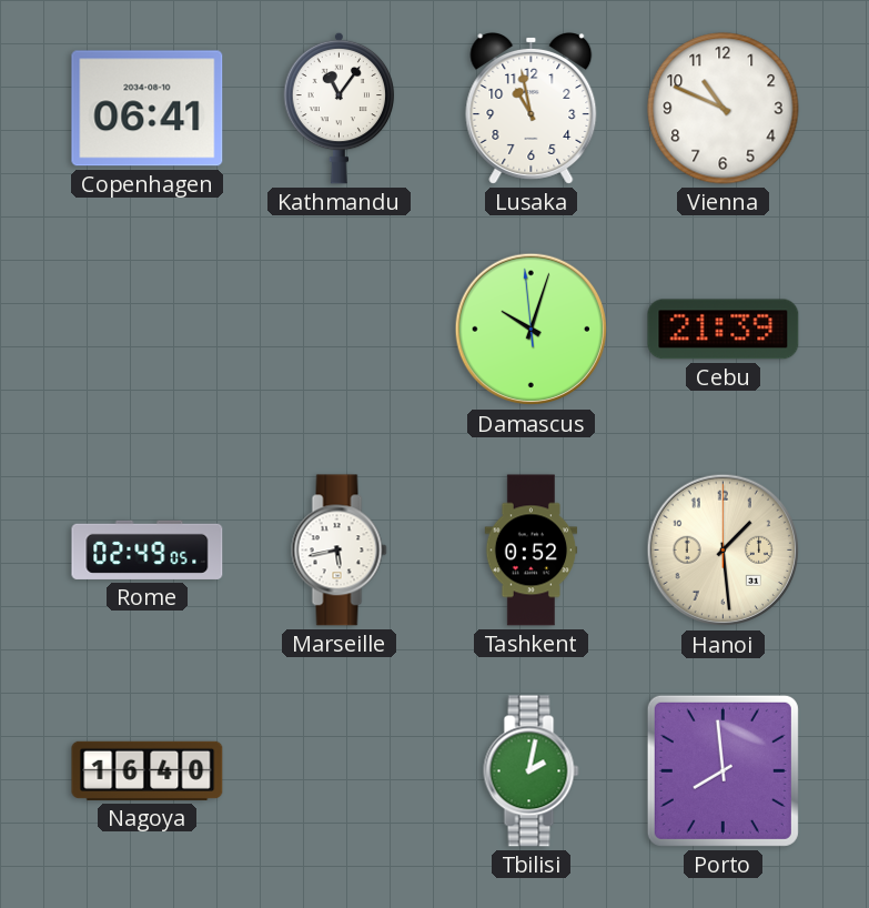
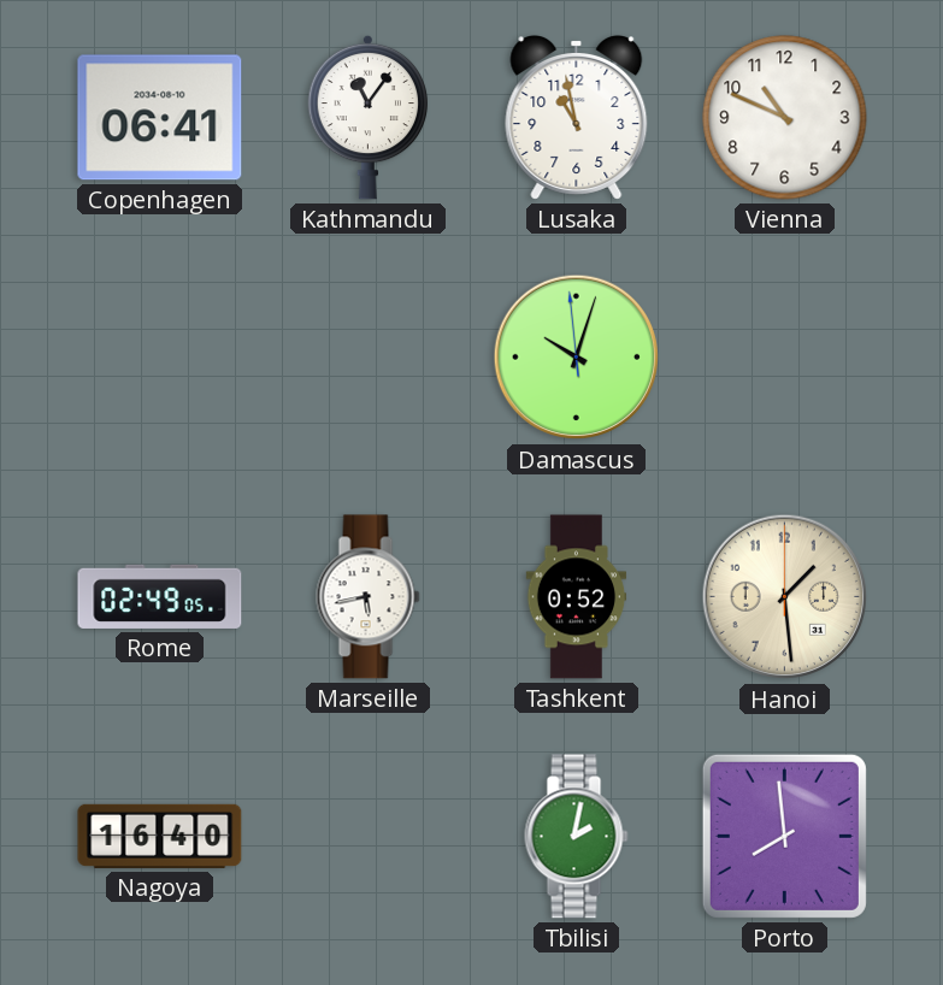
Cebu: 21:39 -> none (724, 330)
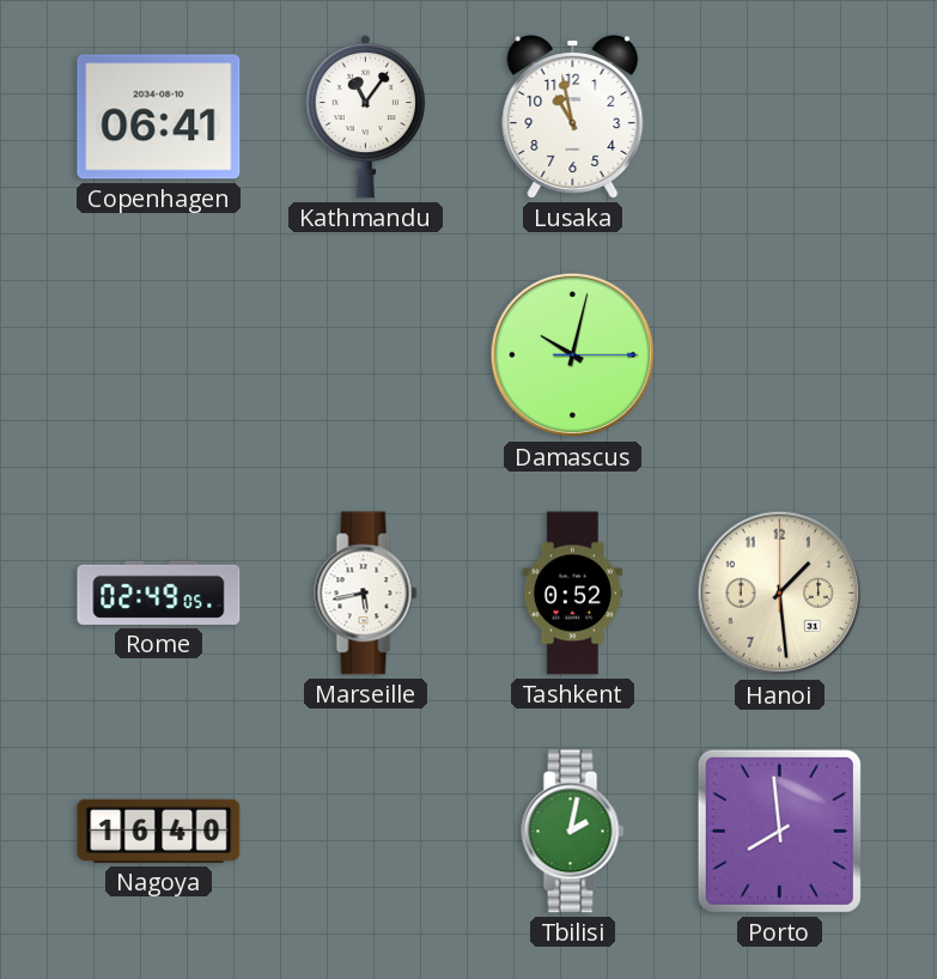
Vienna: 10:49 -> none (785, 118)
Damascus: 10:02:59 -> 10:02:15 (573, 355)
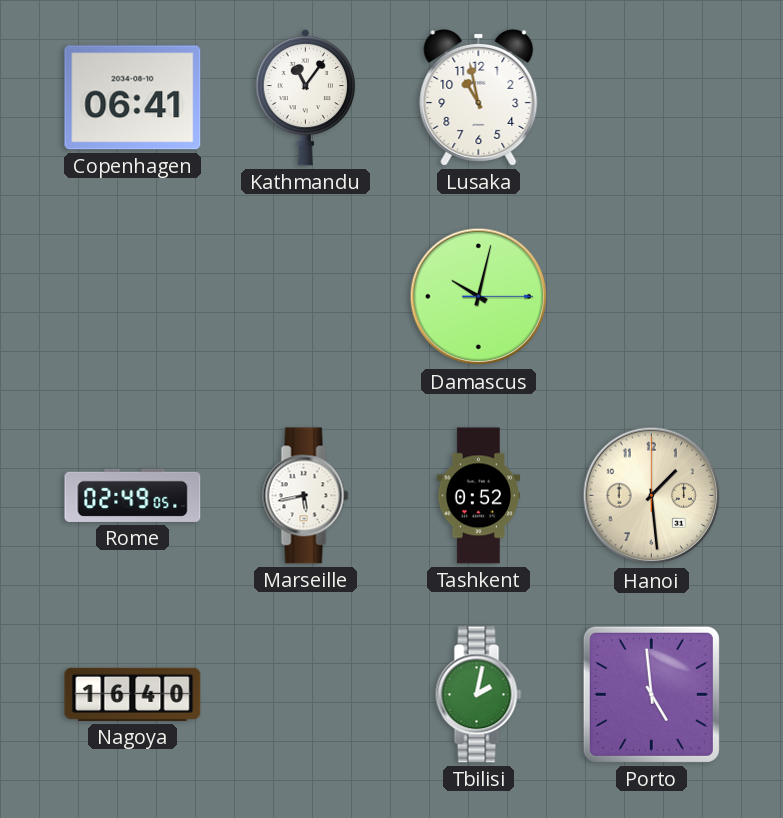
Porto: 7:59 -> 4:59 (651, 694)
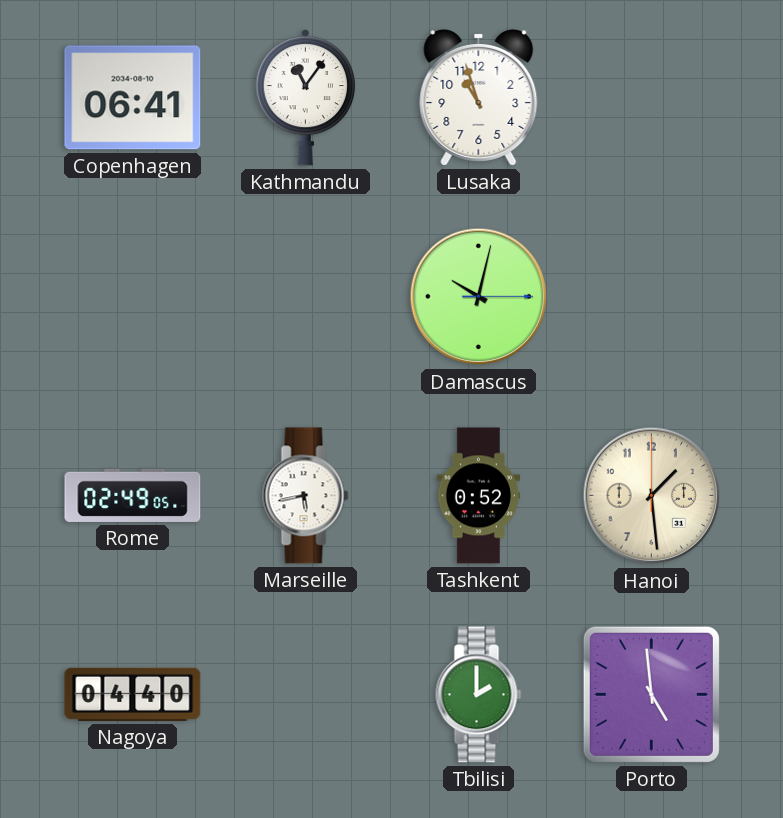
Lusaka: 10:58 -> 10:57 (479, 98)
Nagoya: 16:40 -> 04:40 (133, 694)
Tbilisi: 2:02 -> 2:00 (479, 695)
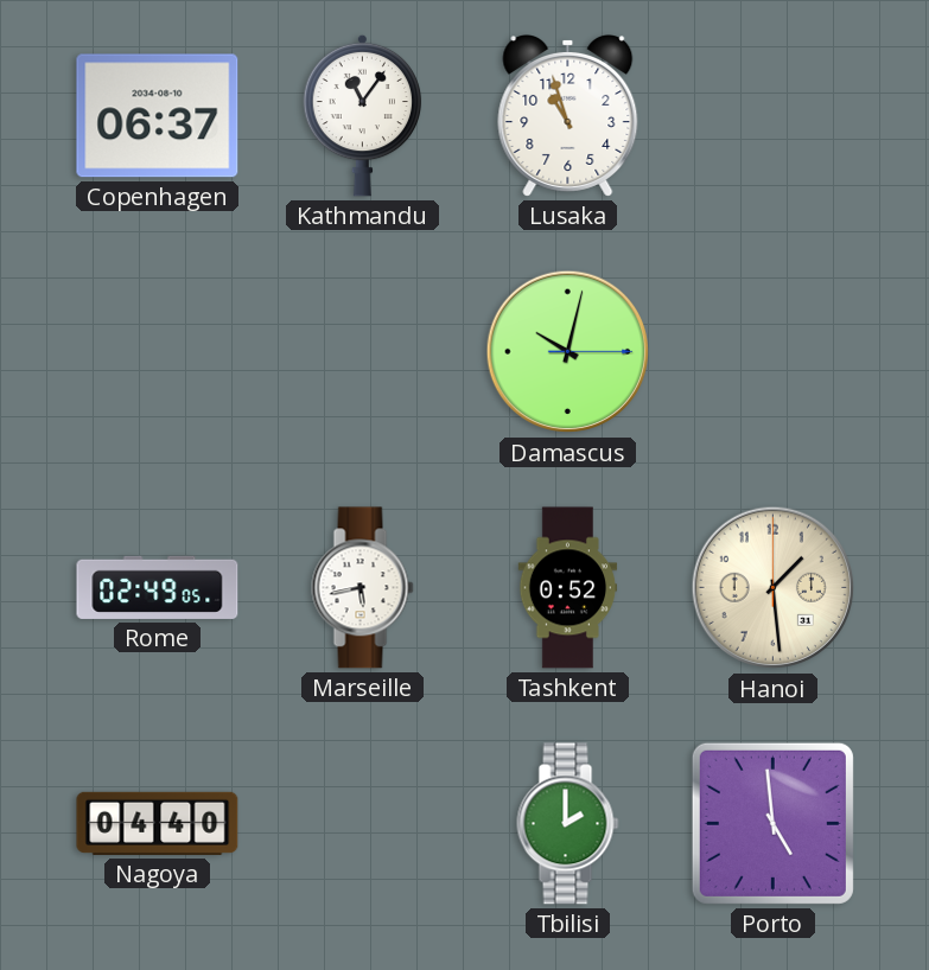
Copenhagen: 06:41 -> 06:37 (158, 116)
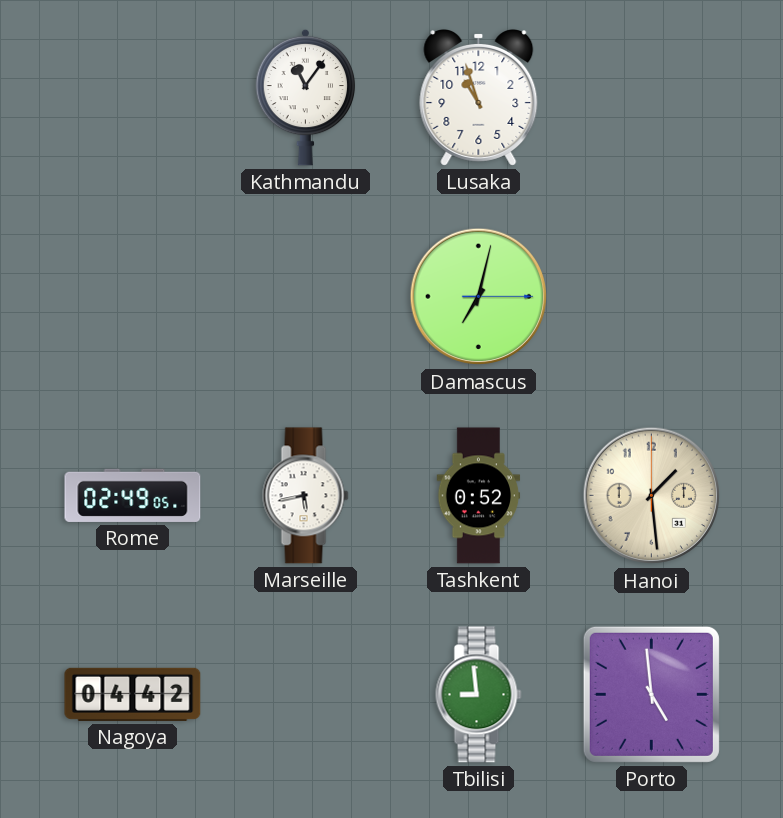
Copenhagen: 06:37 -> none (158, 116)
Damascus: 10:02 -> 7:02 (479, 297)
Nagoya: 04:40 -> 04:42 (133, 694)
Tbilisi: 2:00 -> 8:59 (479, 695)
